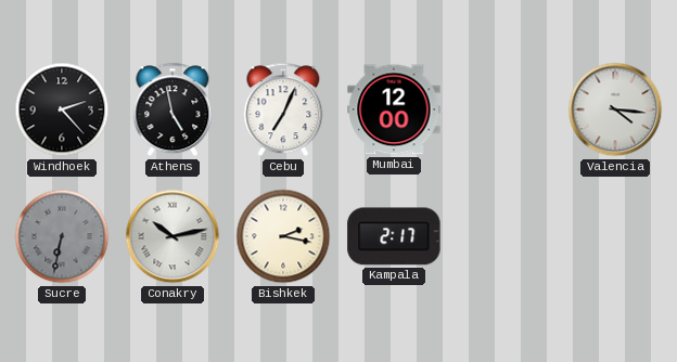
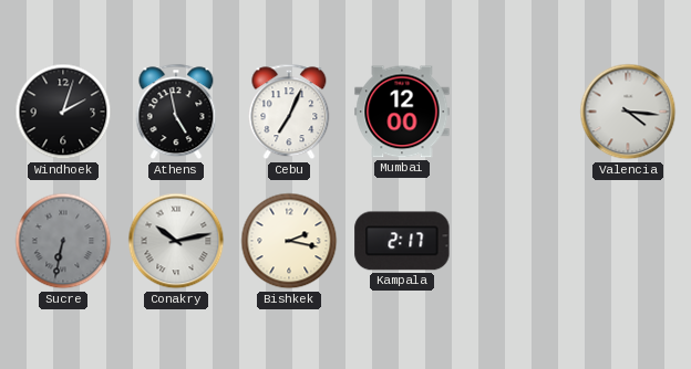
Windhoek: 2:23 -> 2:03 (63, 112)
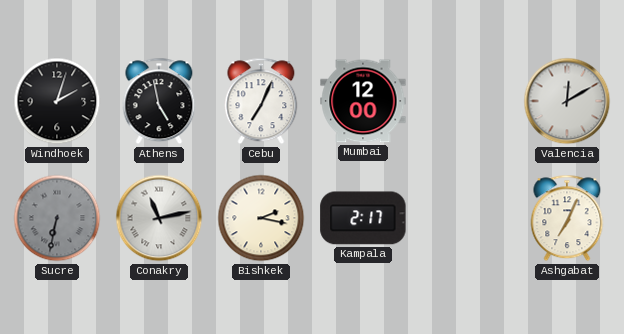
Valencia: 4:16 -> 12:10 (567, 101)
Conakry: 10:13 -> 11:13 (159, 218)
Ashgabat: none -> 7:04 (567, 218)
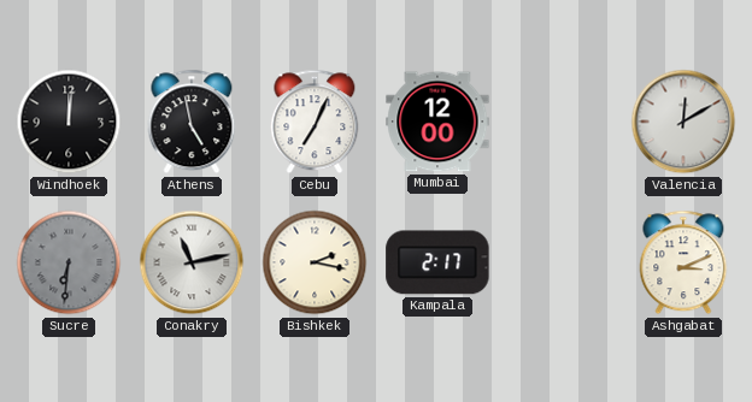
Windhoek: 2:03 -> 12:01 (69, 122)
Sucre: 6:32 -> 6:31 (69, 262)
Ashgabat: 7:04 -> 3:11 (683, 262)
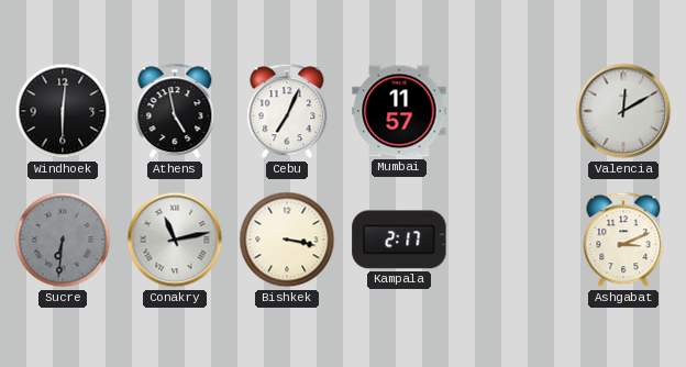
Windhoek: 12:01 -> 6:01 (63, 111)
Mumbai: 12:00 -> 11:57 (399, 111)
Bishkek: 2:17 -> 3:17 (287, 240)
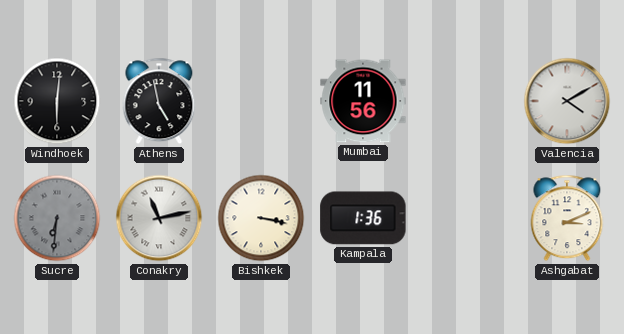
Cebu: 7:04 -> none (287, 111)
Mumbai: 11:57 -> 11:56 (363, 101)
Valencia: 12:10 -> 4:10 (567, 101)
Kampala: 2:17 -> 1:36 (363, 218)
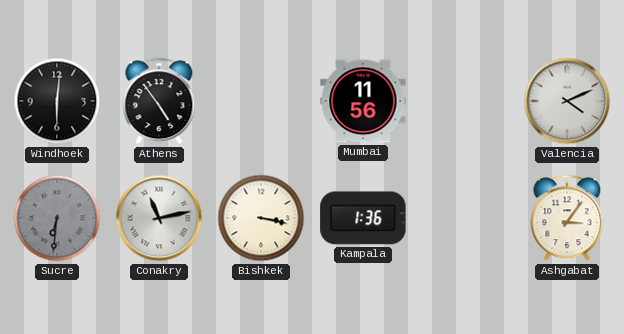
Athens: 4:58 -> 4:54 (159, 101)
Valencia: 4:10 -> 4:11 (567, 101)
Ashgabat: 3:11 -> 3:06 (567, 218)
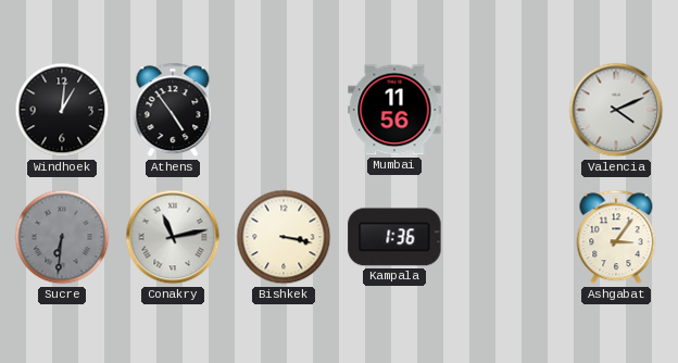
Windhoek: 6:01 -> 1:01 (62, 110)
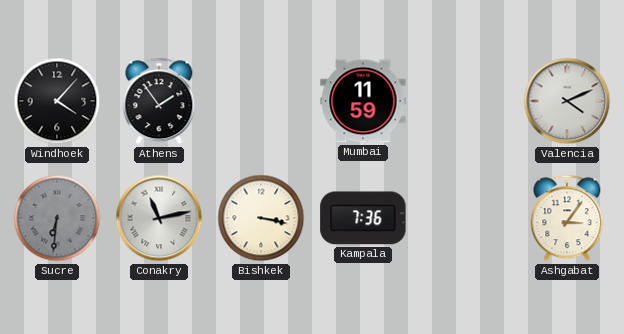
Windhoek: 1:01 -> 4:07 (57, 101)
Athens: 4:54 -> 1:54 (159, 101)
Mumbai: 11:56 -> 11:59 (363, 101)
Kampala: 1:36 -> 7:36 (363, 218)
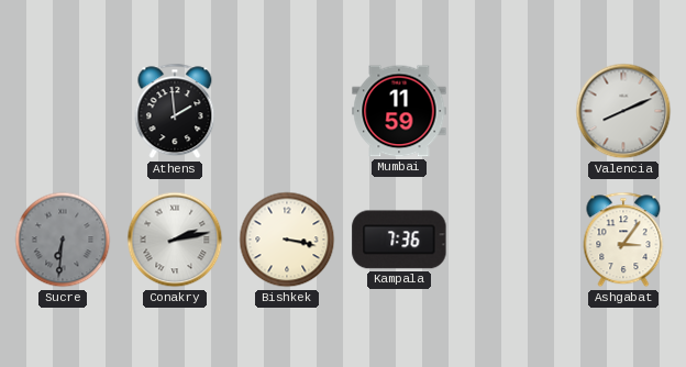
Windhoek: 4:07 -> none (57, 101)
Athens: 1:54 -> 1:59 (175, 111)
Valencia: 4:11 -> 8:11 (623, 111)
Conakry: 11:13 -> 2:13 (175, 240)
